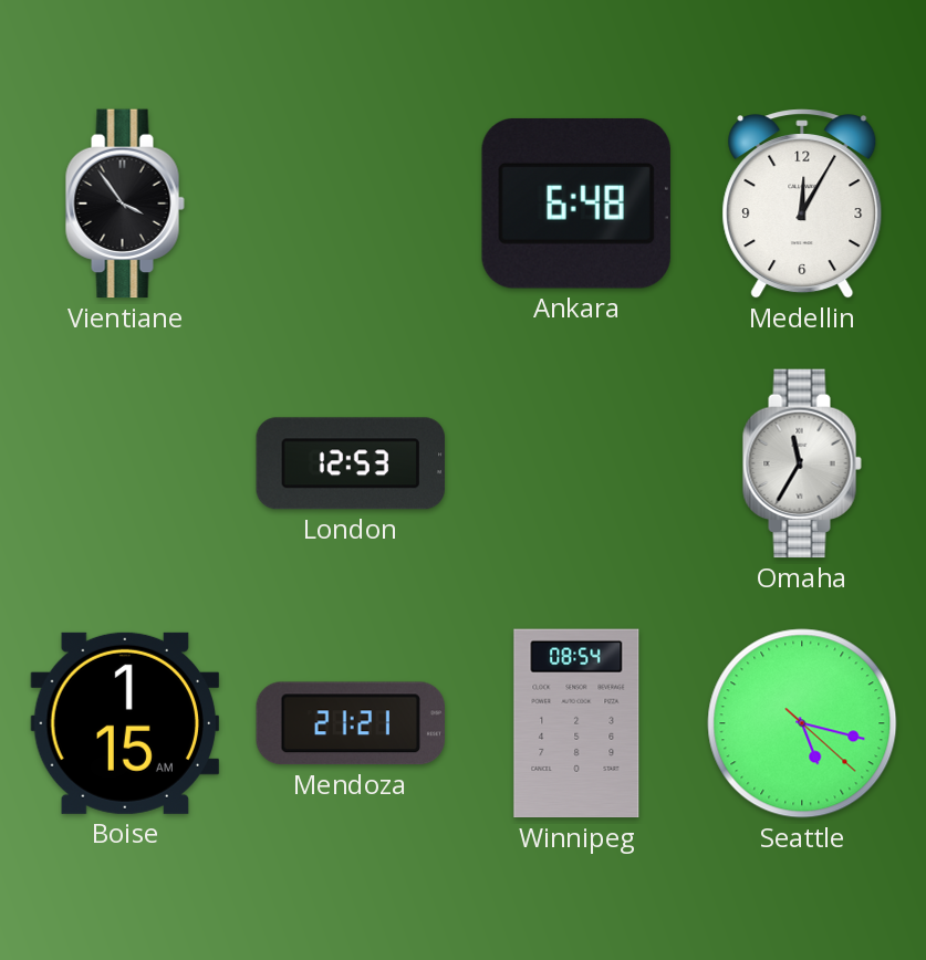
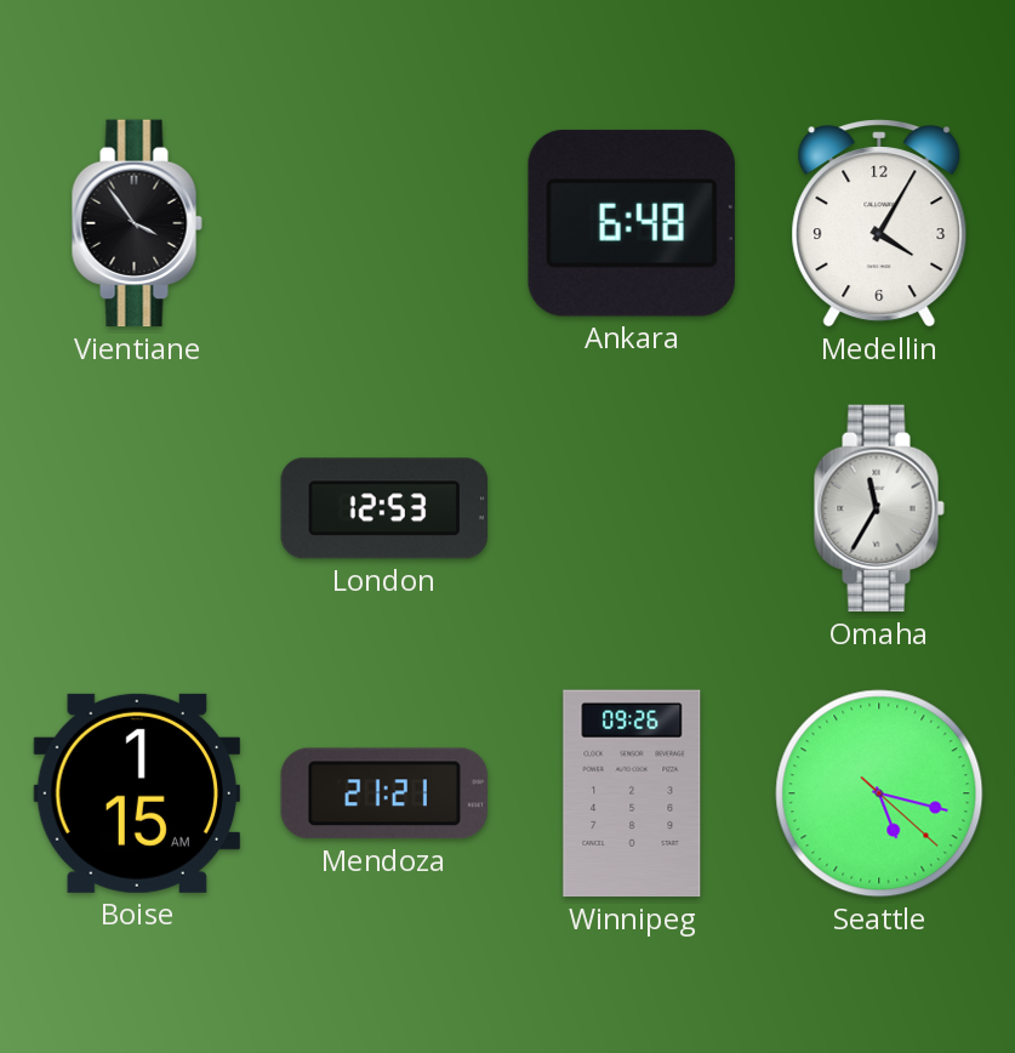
Medellin: 12:05 -> 4:05 (879, 223)
Winnipeg: 08:54 -> 09:26 (632, 793)
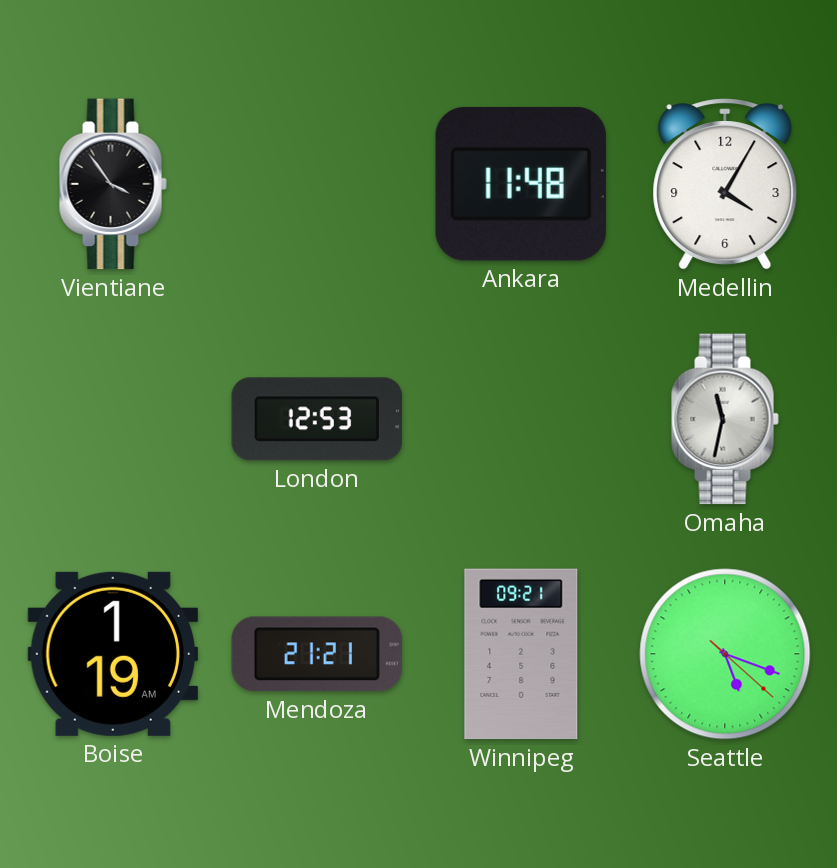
Ankara: 6:48 -> 11:48 (521, 184)
Omaha: 11:35 -> 11:32 (725, 419)
Boise: 1:15 -> 1:19 (113, 654)
Winnipeg: 09:26 -> 09:21 (521, 654)
Seattle: 5:17 -> 5:18 (725, 654)
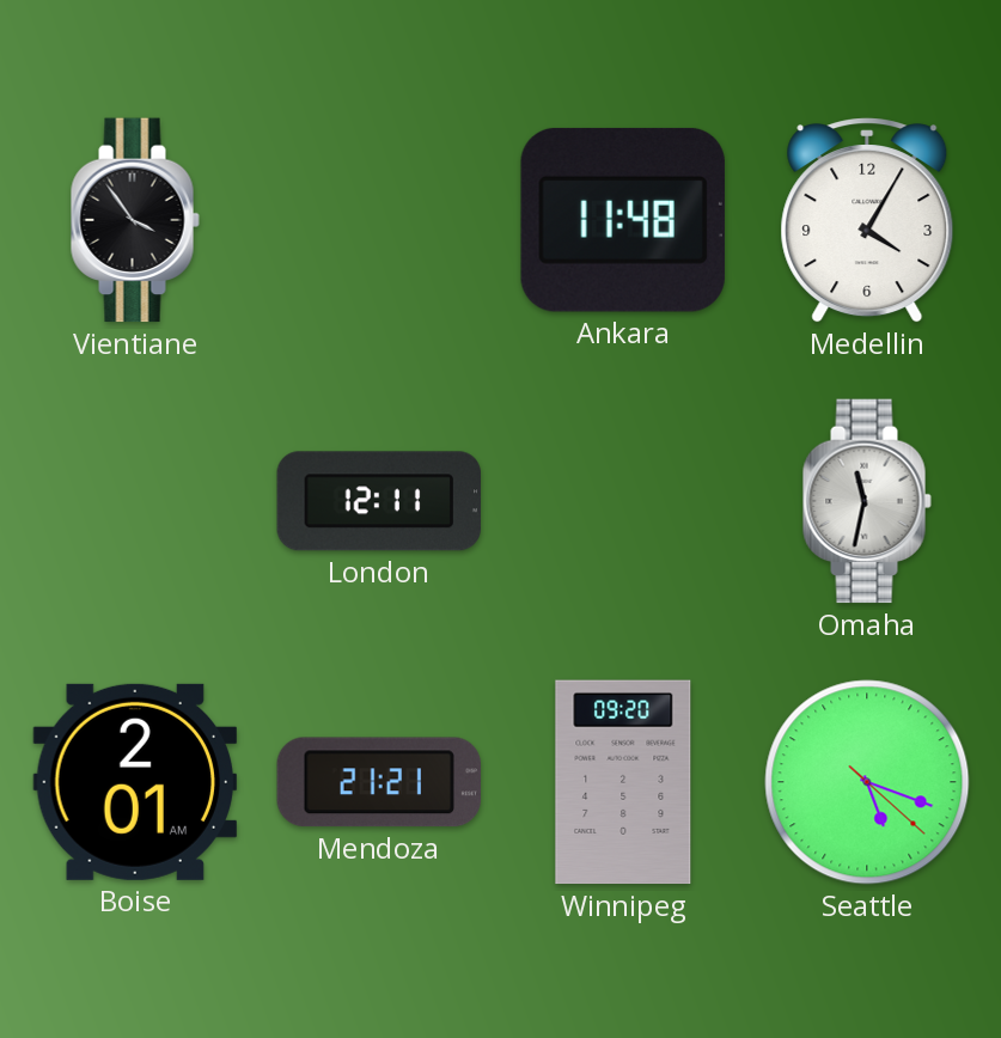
London: 12:53 -> 12:11 (378, 501)
Boise: 1:19 -> 2:01 (135, 782)
Winnipeg: 09:21 -> 09:20 (623, 782)
